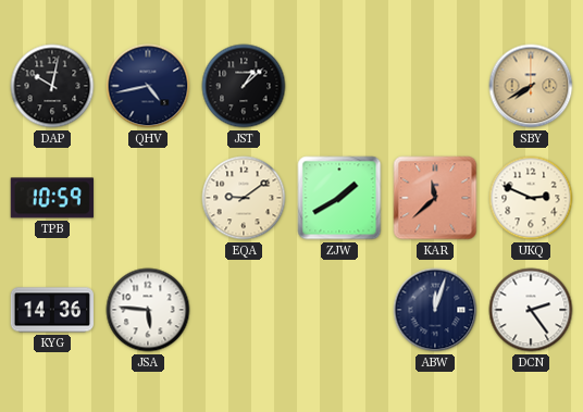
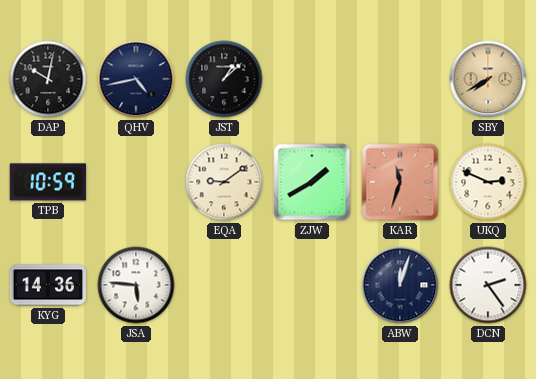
KAR: 11:38 -> 11:33 (400, 182)
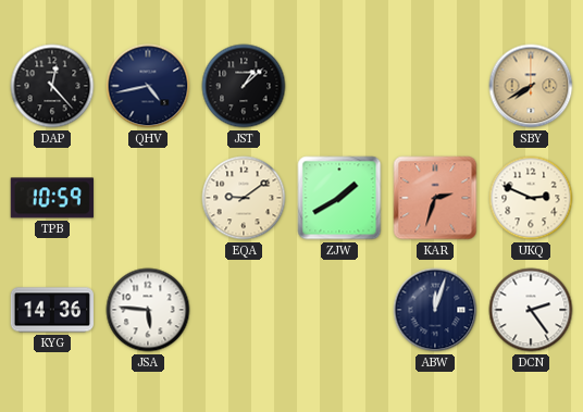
DAP: 10:02 -> 12:23 (52, 86)
KAR: 11:33 -> 2:33 (435, 198)
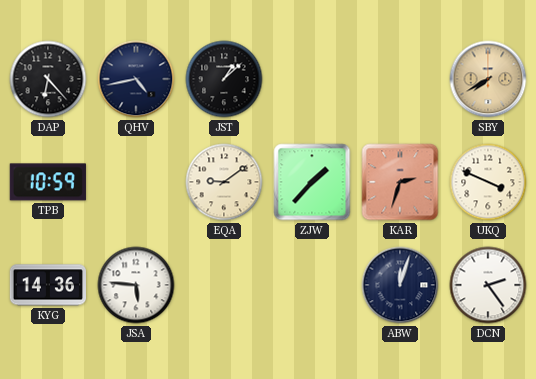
DAP: 12:23 -> 6:23 (48, 79)
ZJW: 1:40 -> 1:37 (312, 182)
UKQ: 2:49 -> 3:49 (488, 182)
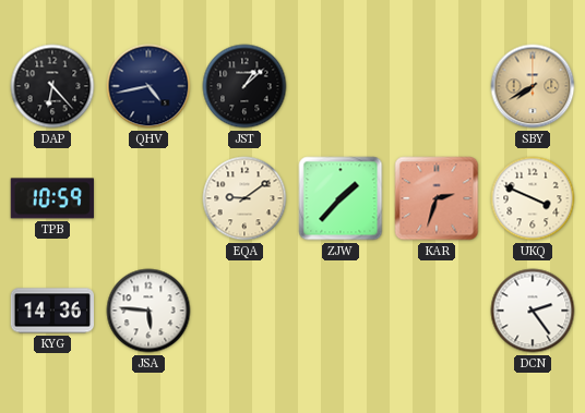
ABW: 12:03 -> none (400, 285)
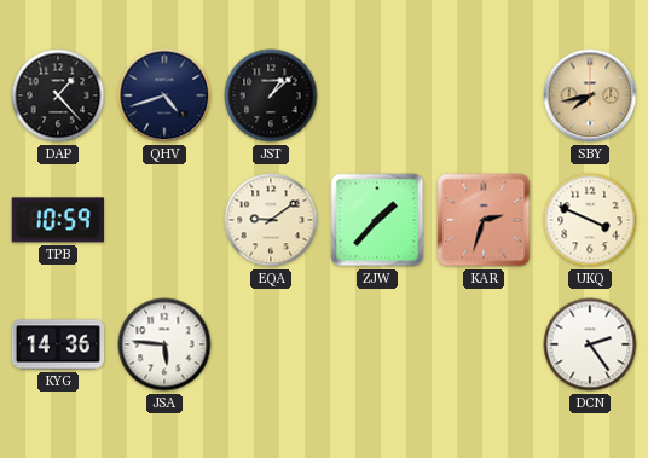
DAP: 6:23 -> 1:23 (58, 95)
QHV: 4:43 -> 4:42 (164, 95)
SBY: 7:40 -> 7:43 (590, 95)
